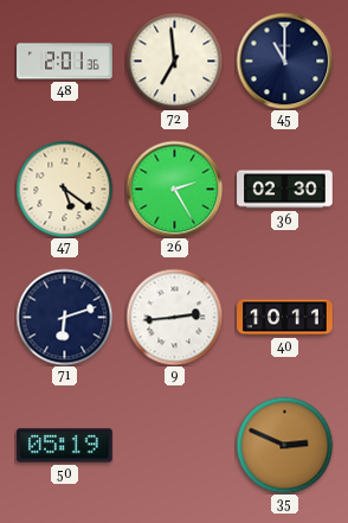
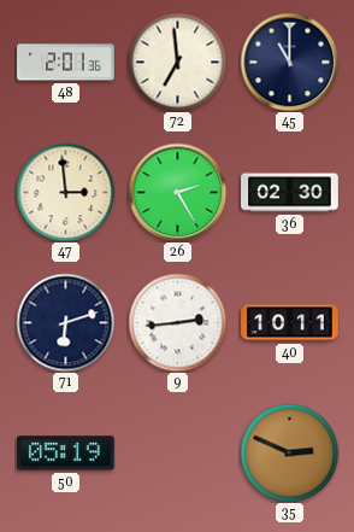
47: 5:21 -> 2:59 (65, 192)
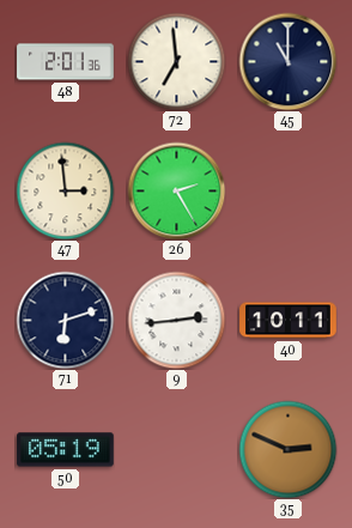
36: 02:30 -> none (290, 193)
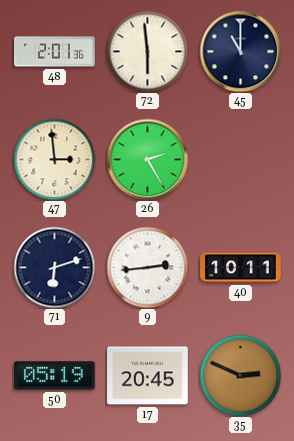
72: 6:59 -> 5:59 (147, 51)
17: none -> 20:45 (148, 376)
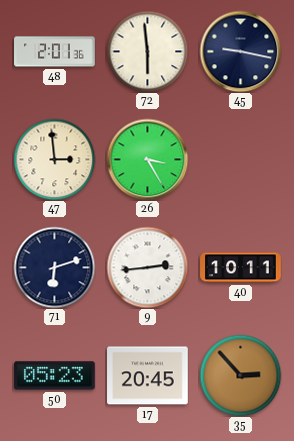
45: 11:00 -> 9:17 (240, 51)
26: 2:25 -> 3:25 (147, 159)
50: 05:19 -> 05:23 (55, 376)
35: 2:49 -> 2:53 (240, 375)
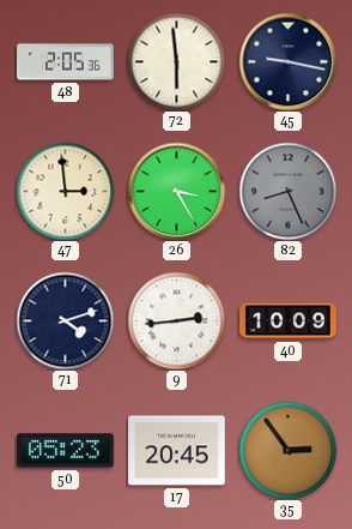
48: 2:01 -> 2:05 (66, 62)
82: none -> 8:26 (287, 191)
71: 6:12 -> 4:12 (65, 320)
40: 10:11 -> 10:09 (289, 321)
35: 2:53 -> 2:54 (287, 450)
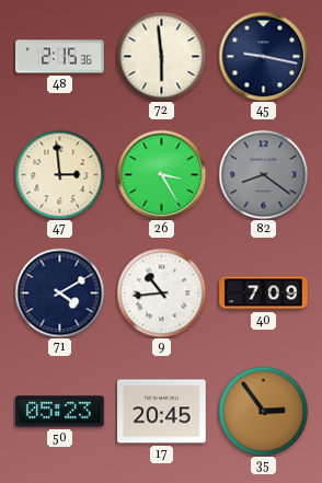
48: 2:05 -> 2:15 (60, 57)
82: 8:26 -> 8:21 (263, 174)
71: 4:12 -> 4:10 (59, 292)
9: 2:44 -> 10:44 (161, 292)
40: 10:09 -> 7:09 (264, 294)
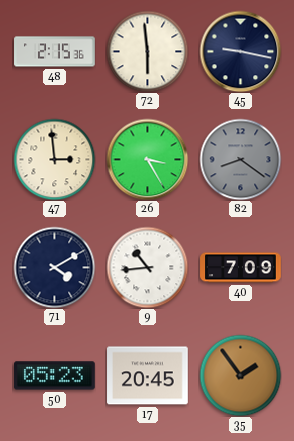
35: 2:54 -> 1:54 (240, 375)
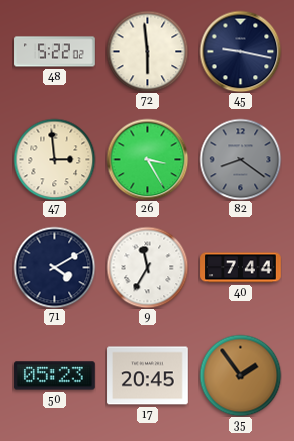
48: 2:15 -> 5:22 (55, 52)
9: 10:44 -> 11:35 (147, 267)
40: 7:09 -> 7:44 (241, 268)
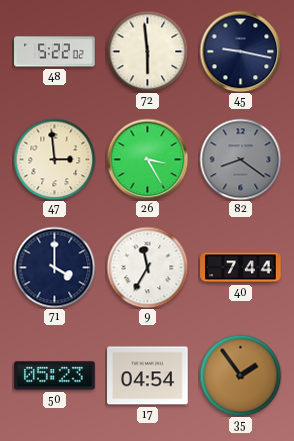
71: 4:10 -> 4:00 (54, 267)
17: 20:45 -> 04:54 (148, 376)
